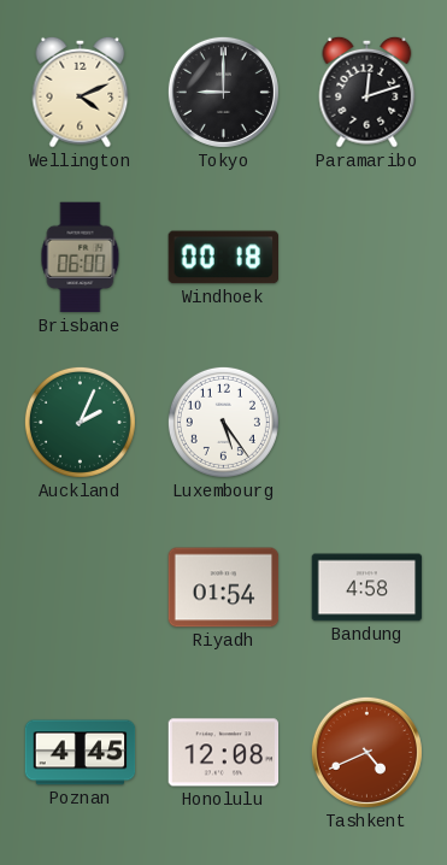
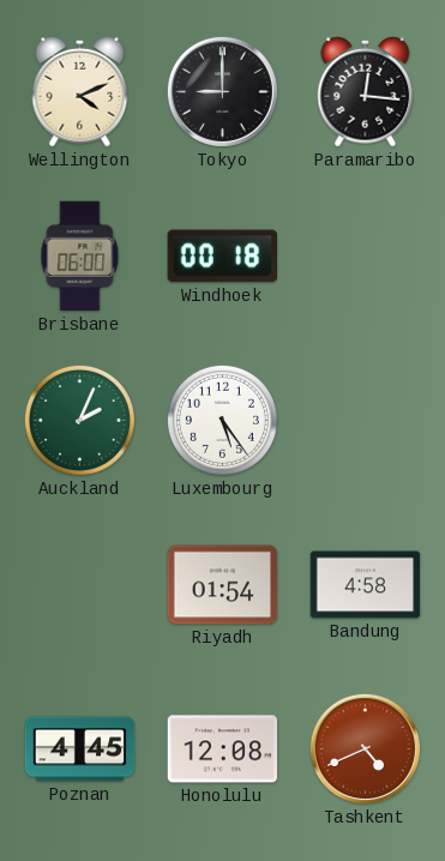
Paramaribo: 12:12 -> 12:16 (366, 91)
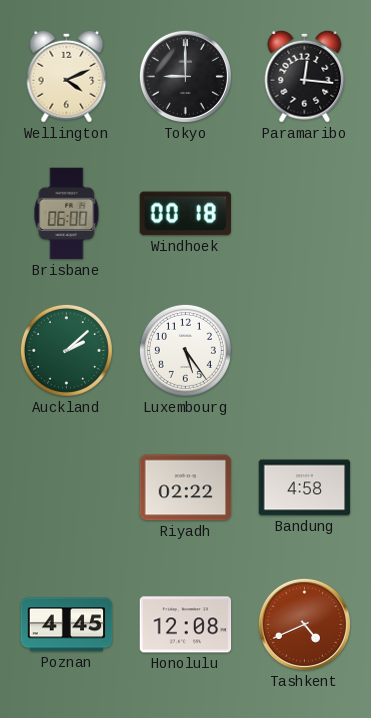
Auckland: 2:04 -> 2:08 (66, 350)
Riyadh: 01:54 -> 02:22 (186, 488)
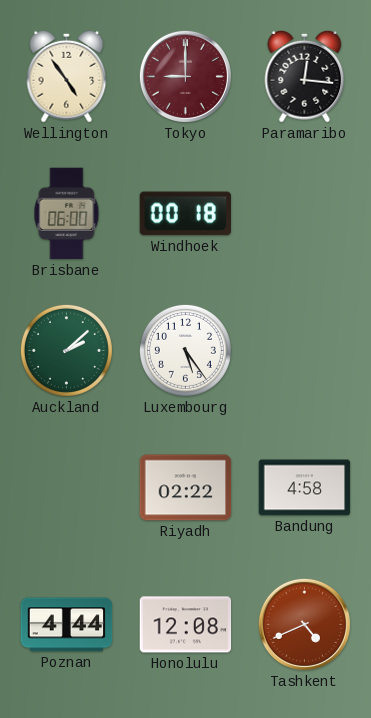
Wellington: 4:11 -> 4:54 (67, 76)
Tokyo dial: black -> burgundy (185, 76)
Poznan: 4:45 -> 4:44 (67, 625)
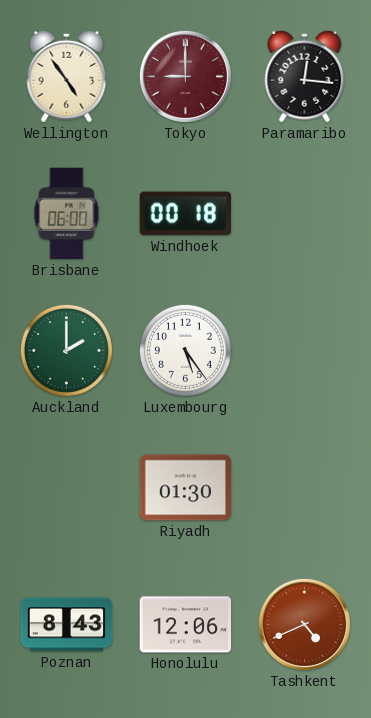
Auckland: 2:08 -> 2:00 (66, 350)
Riyadh: 02:22 -> 01:30 (186, 488)
Bandung: 4:58 -> none (305, 488)
Poznan: 4:44 -> 8:43 (67, 625)
Honolulu: 12:08 -> 12:06 (186, 625)
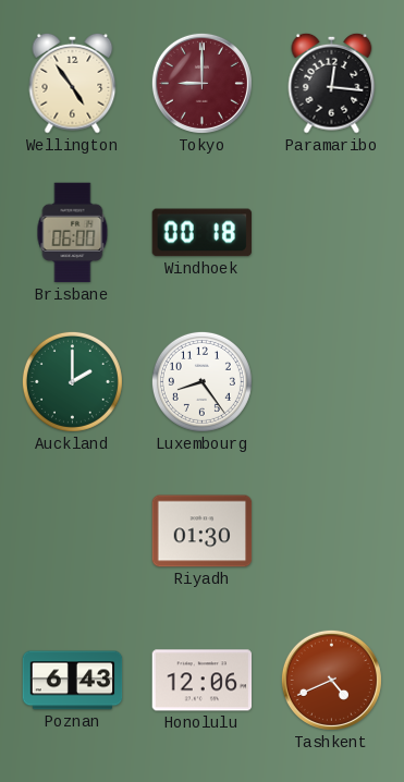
Luxembourg: 5:24 -> 8:24 (201, 381)
Poznan: 8:43 -> 6:43 (73, 681)
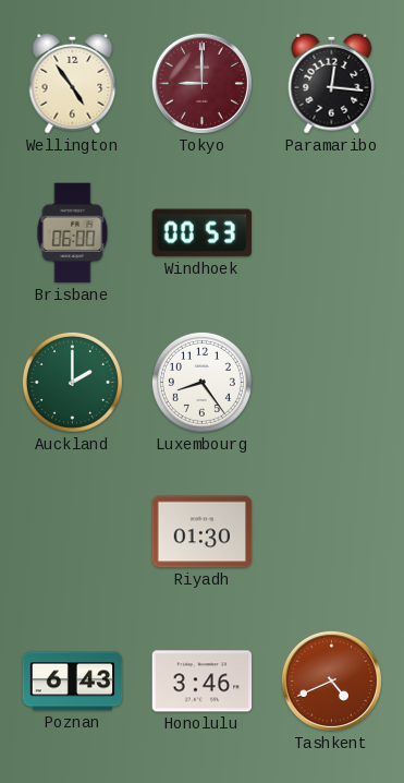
Windhoek: 00:18 -> 00:53 (201, 233)
Honolulu: 12:06 -> 3:46 (203, 682)
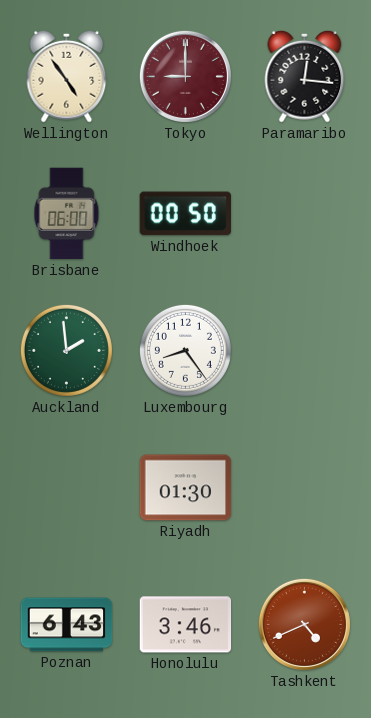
Windhoek: 00:53 -> 00:50 (185, 214)
Auckland: 2:00 -> 1:59 (66, 350)
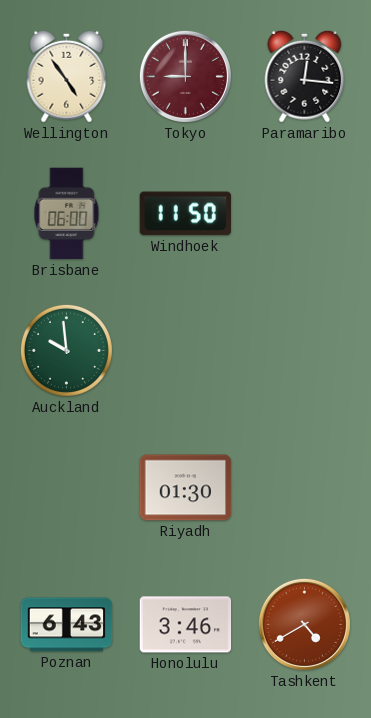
Windhoek: 00:50 -> 11:50 (185, 214)
Auckland: 1:59 -> 9:59 (66, 350)
Luxembourg: 8:24 -> none (185, 350)
Tashkent: 4:41 -> 4:40 (304, 624)
